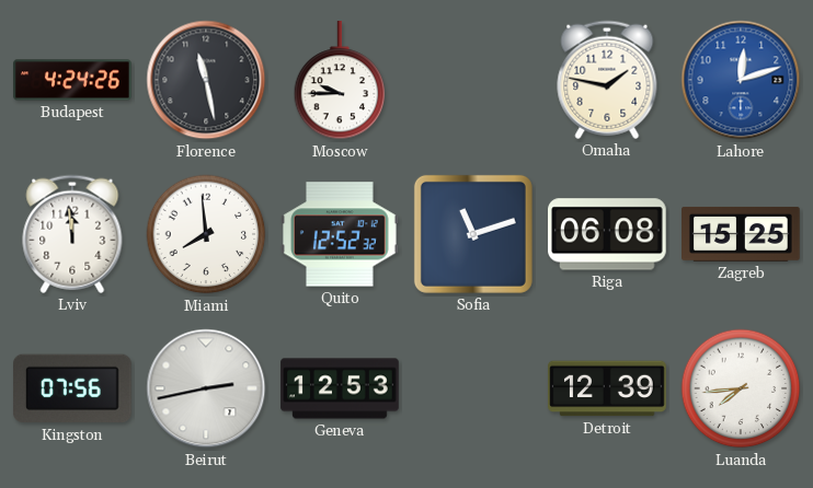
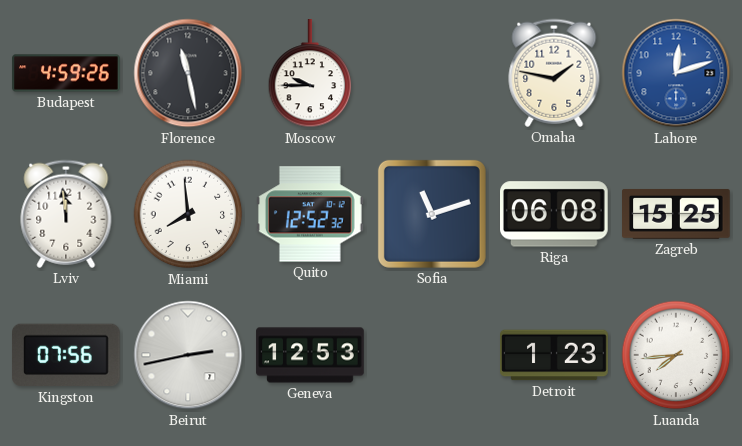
Budapest: 4:24 -> 4:59 (66, 73)
Detroit: 12:39 -> 1:23 (554, 355)
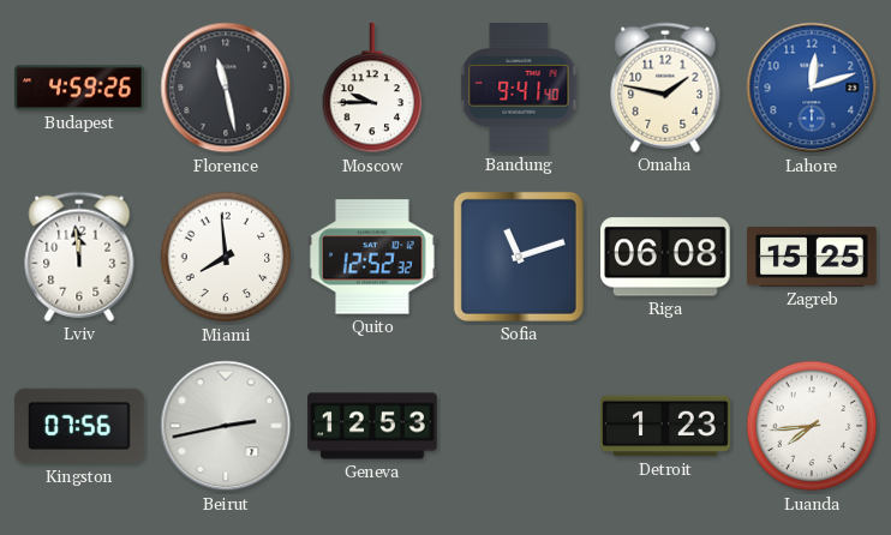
Bandung: none -> 9:41 (519, 88)
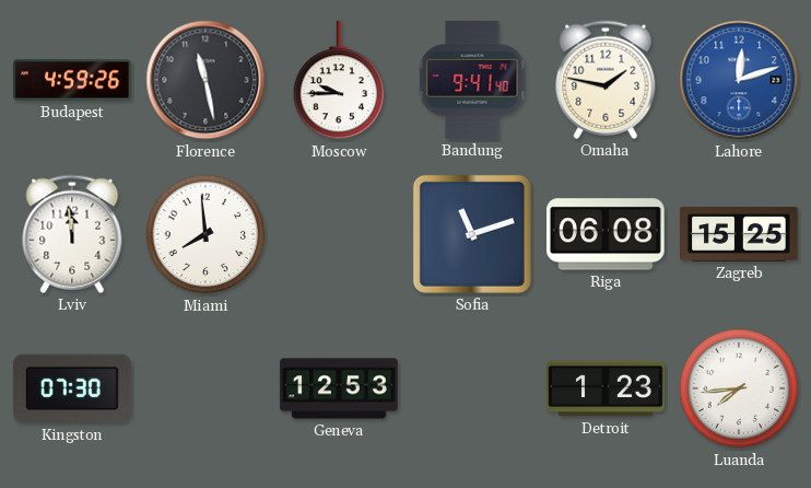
Quito: 12:52 -> none (373, 257)
Kingston: 07:56 -> 07:30 (73, 388)
Beirut: 2:43 -> none (226, 426)
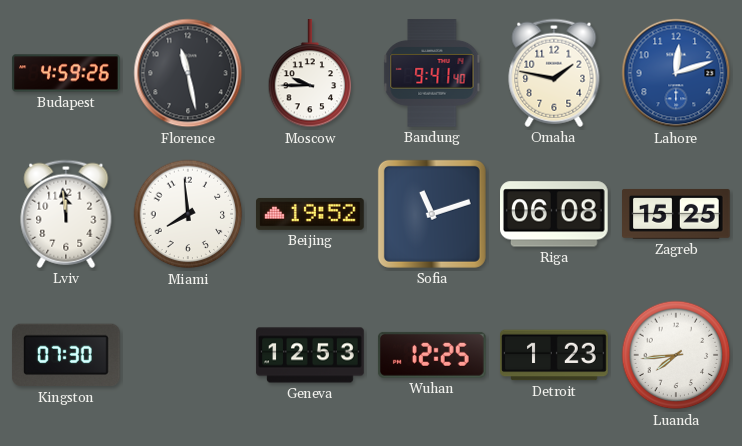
Beijing: none -> 19:52 (310, 214)
Wuhan: none -> 12:25 (432, 355)
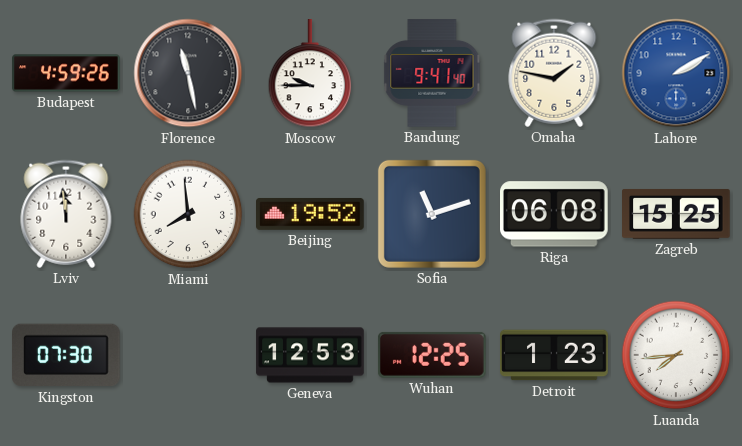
Lahore: 12:12 -> 2:10 (676, 73)
